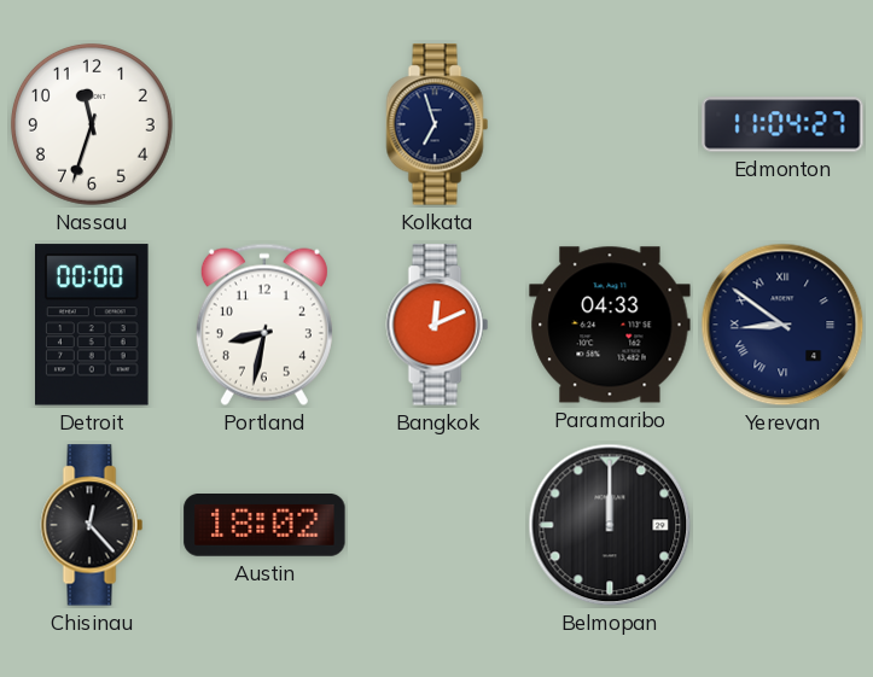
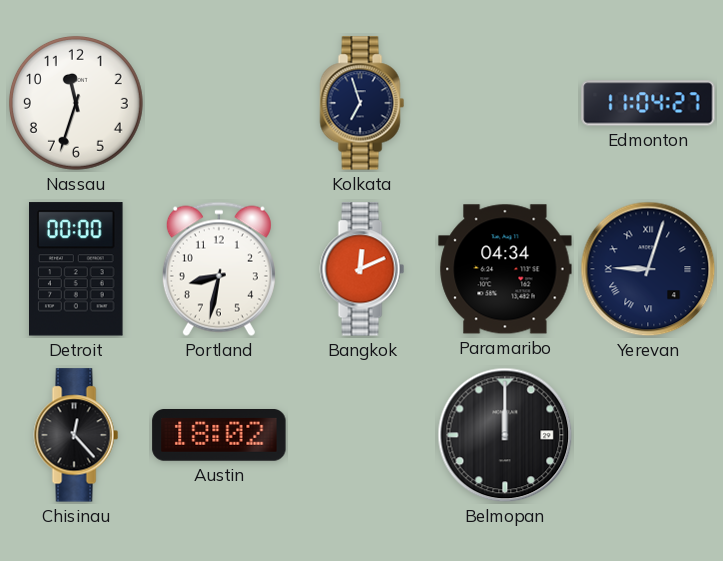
Paramaribo: 04:33 -> 04:34 (505, 269)
Yerevan: 8:51 -> 9:03 (648, 269)
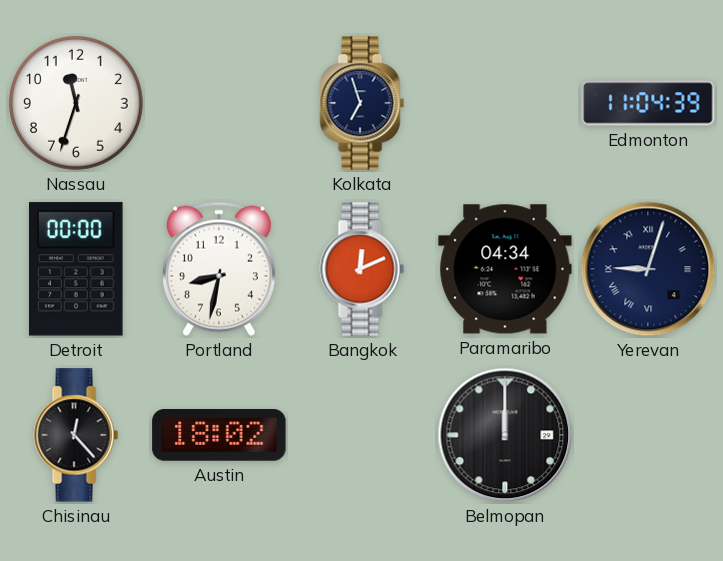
Edmonton: 11:04:27 -> 11:04:39 (648, 103)
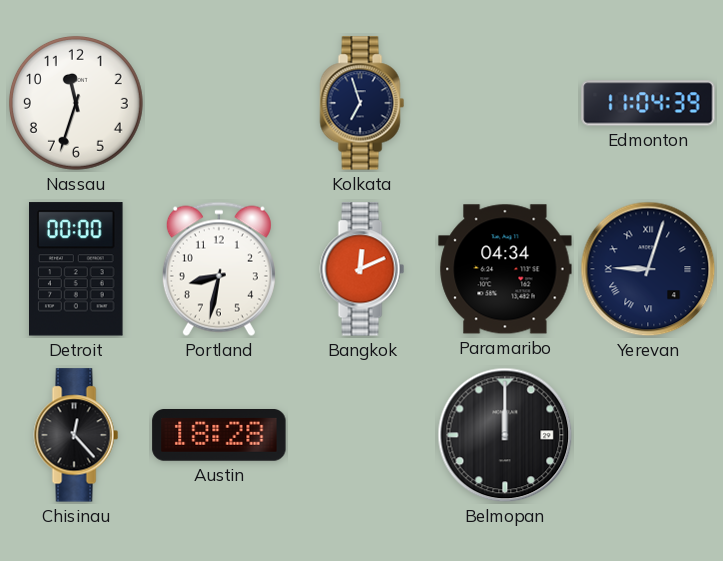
Austin: 18:02 -> 18:28 (219, 436)
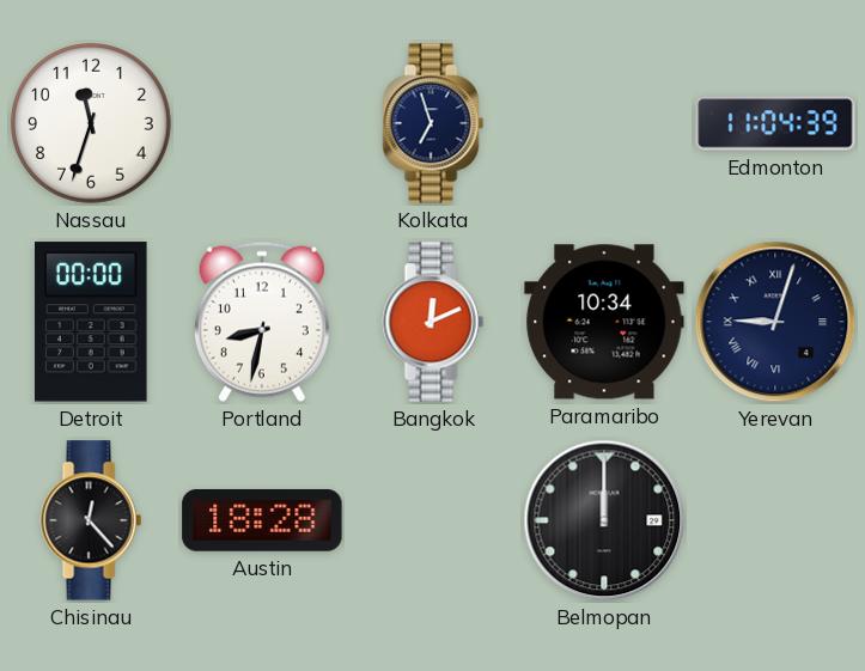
Paramaribo: 04:34 -> 10:34 (604, 322)
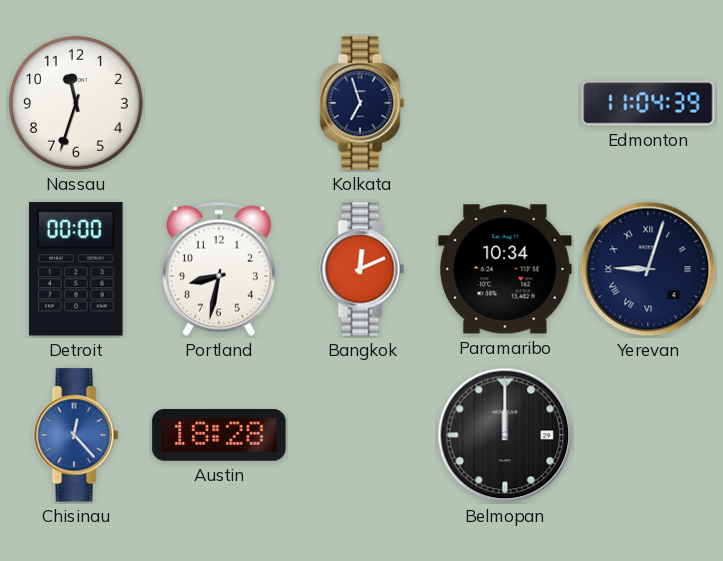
Chisinau dial: black -> blue (76, 435)
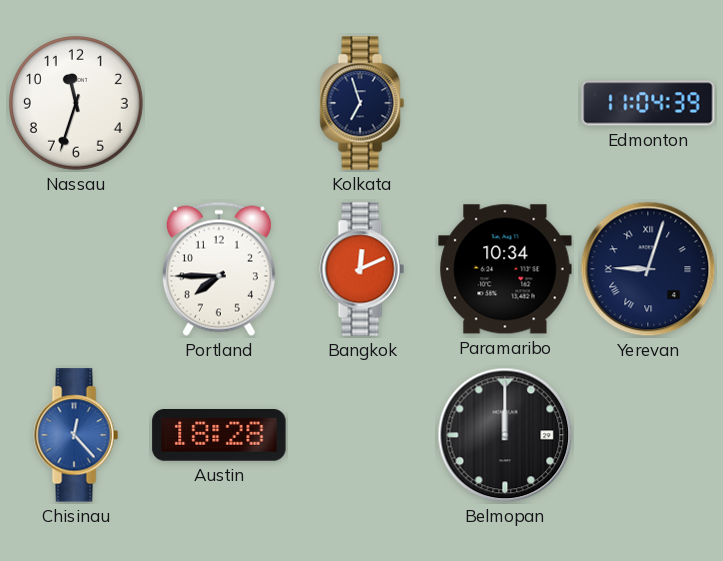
Detroit: 00:00 -> none (77, 269)
Portland: 8:32 -> 7:45 (219, 269)
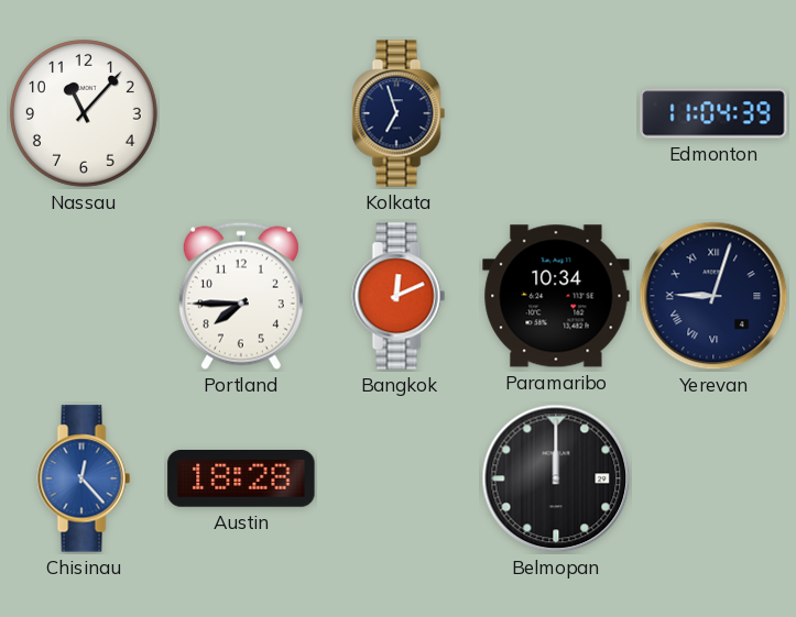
Nassau: 11:33 -> 11:07 (84, 113)
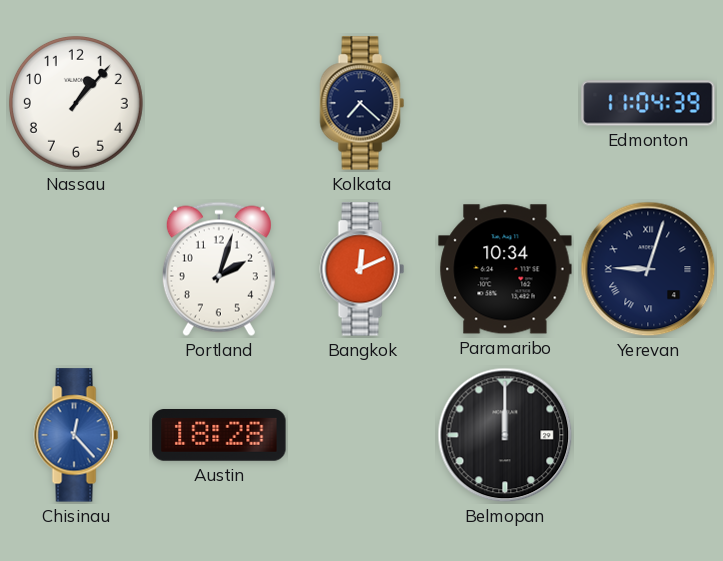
Nassau: 11:07 -> 1:07 (76, 103)
Kolkata: 6:57 -> 7:22 (362, 103)
Portland: 7:45 -> 2:03 (219, 269)
